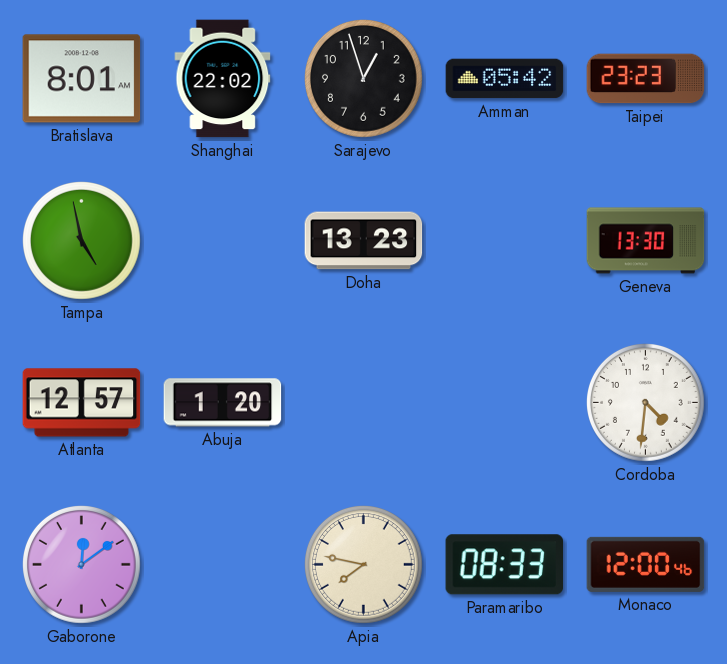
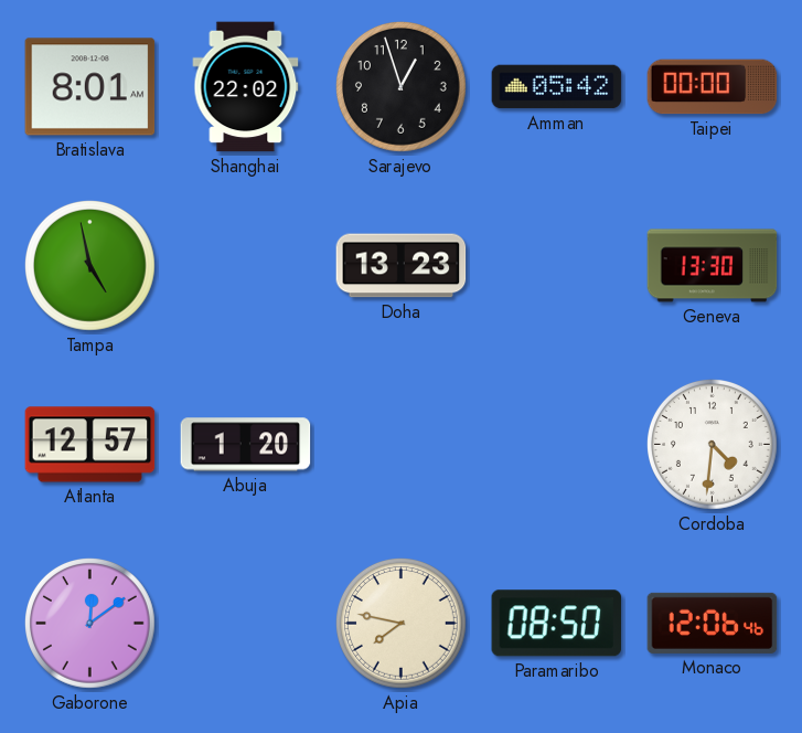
Taipei: 23:23 -> 00:00 (713, 87)
Paramaribo: 08:33 -> 08:50 (556, 624)
Monaco: 12:00 -> 12:06 (713, 623)
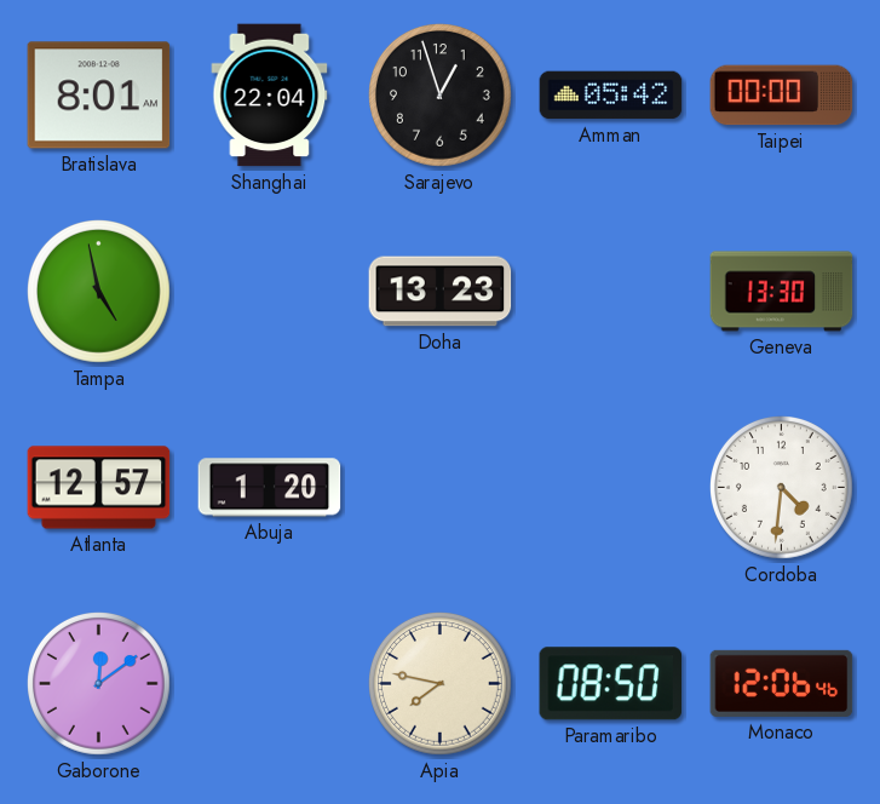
Shanghai: 22:02 -> 22:04 (270, 96)
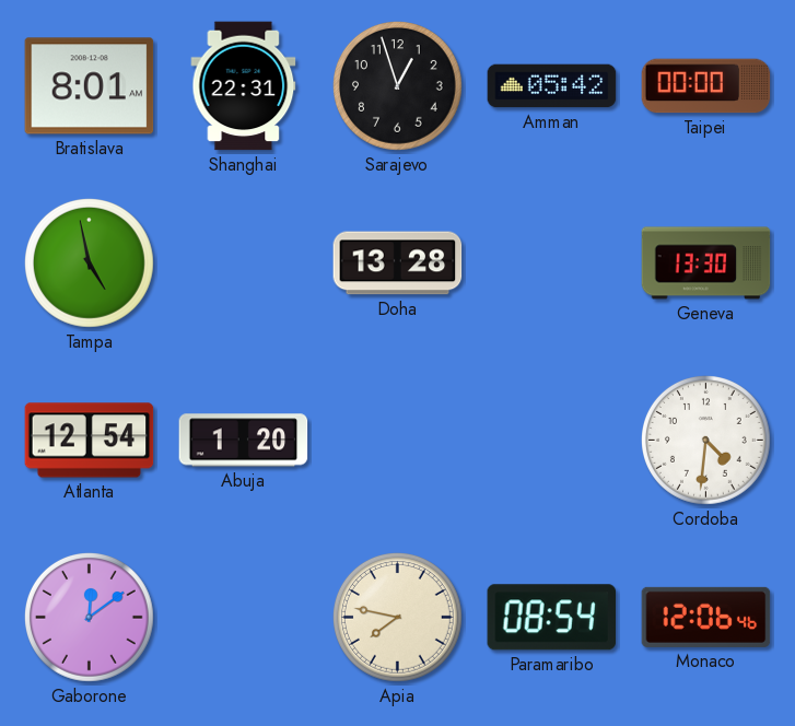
Shanghai: 22:04 -> 22:31 (244, 86)
Doha: 13:23 -> 13:28 (398, 264)
Atlanta: 12:57 -> 12:54 (90, 441)
Paramaribo: 08:50 -> 08:54 (551, 618)
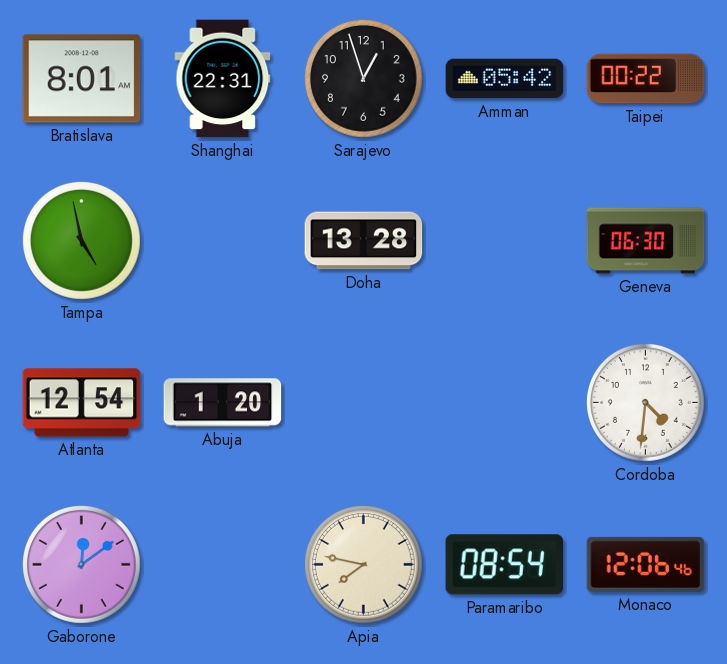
Taipei: 00:00 -> 00:22 (646, 79)
Geneva: 13:30 -> 06:30 (646, 241)
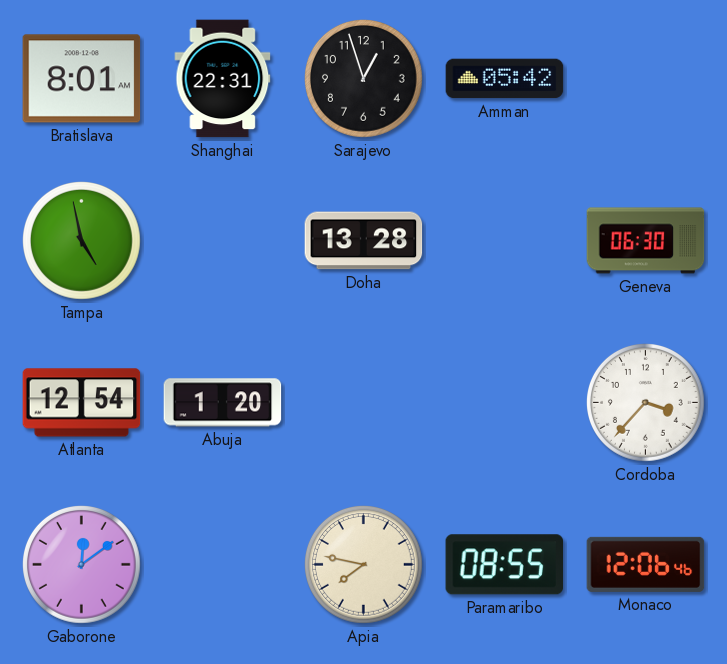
Taipei: 00:22 -> none (646, 79)
Cordoba: 4:31 -> 3:37 (646, 403)
Paramaribo: 08:54 -> 08:55 (504, 565)
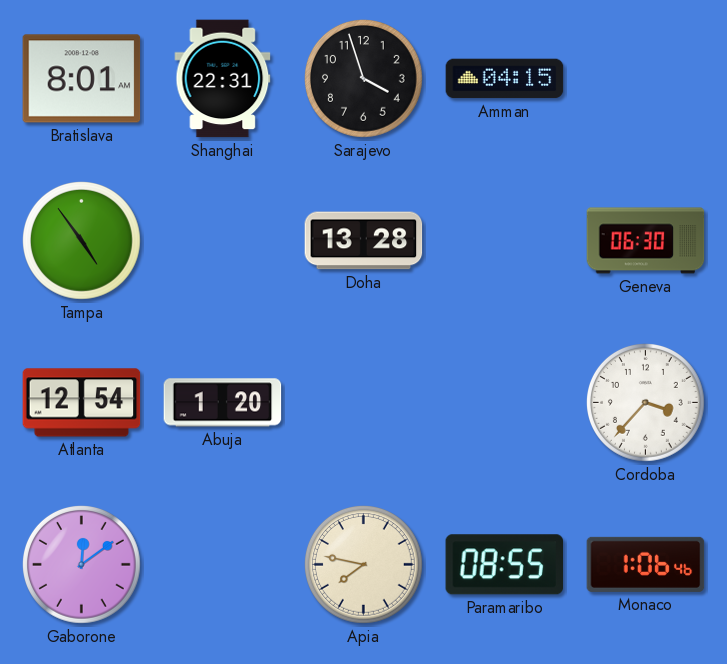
Sarajevo: 12:57 -> 3:57 (364, 79)
Amman: 05:42 -> 04:15 (505, 79)
Tampa: 4:58 -> 4:54 (82, 241)
Monaco: 12:06 -> 1:06 (646, 564)
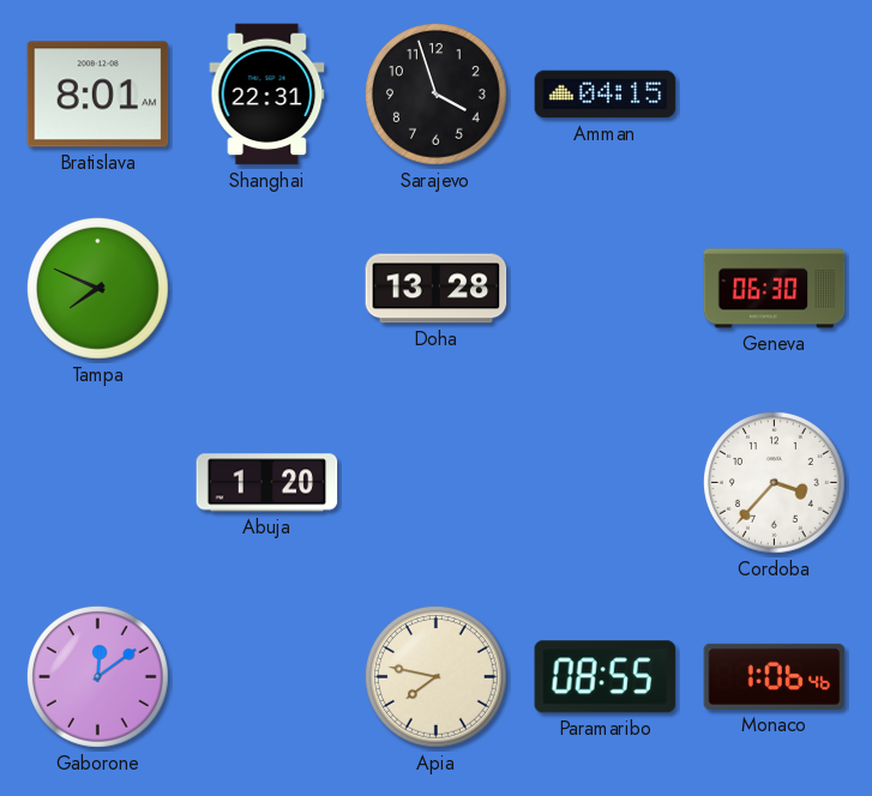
Tampa: 4:54 -> 7:49 (98, 289)
Atlanta: 12:54 -> none (82, 403)
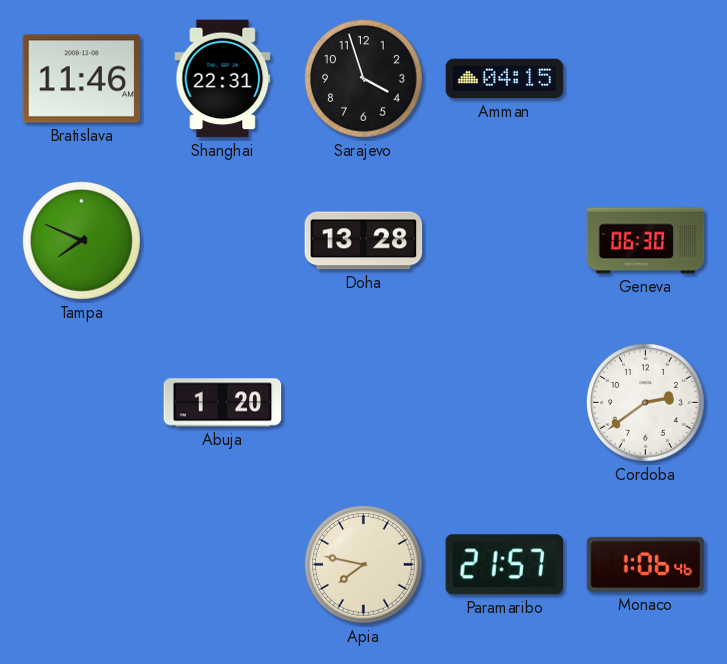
Bratislava: 8:01 -> 11:46 (82, 79)
Cordoba: 3:37 -> 2:39 (646, 403)
Gaborone: 12:09 -> none (98, 677)
Paramaribo: 08:55 -> 21:57 (504, 565)
